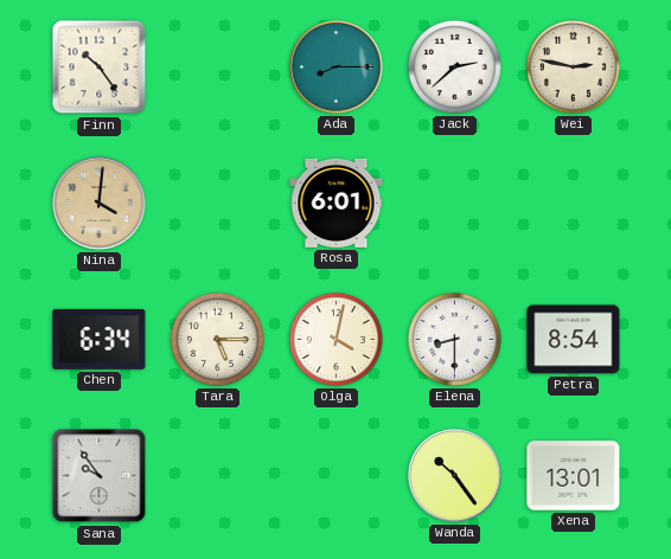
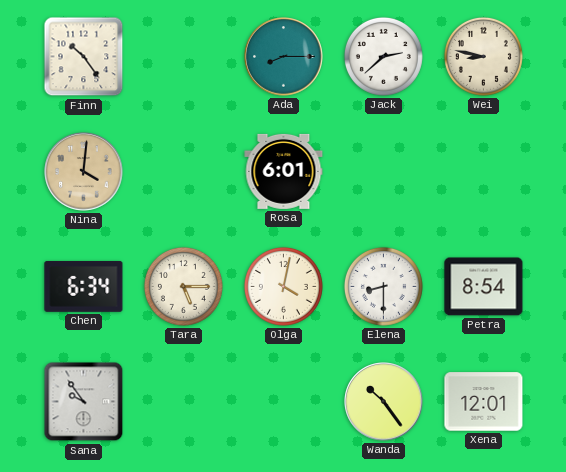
Wei: 2:47 -> 8:47 (483, 56)
Xena: 13:01 -> 12:01 (484, 402)
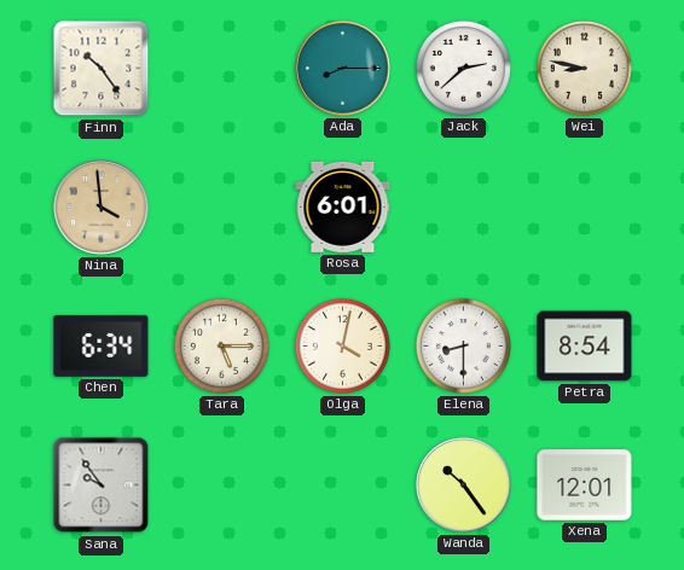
Nina: 4:01 -> 3:59 (102, 208)
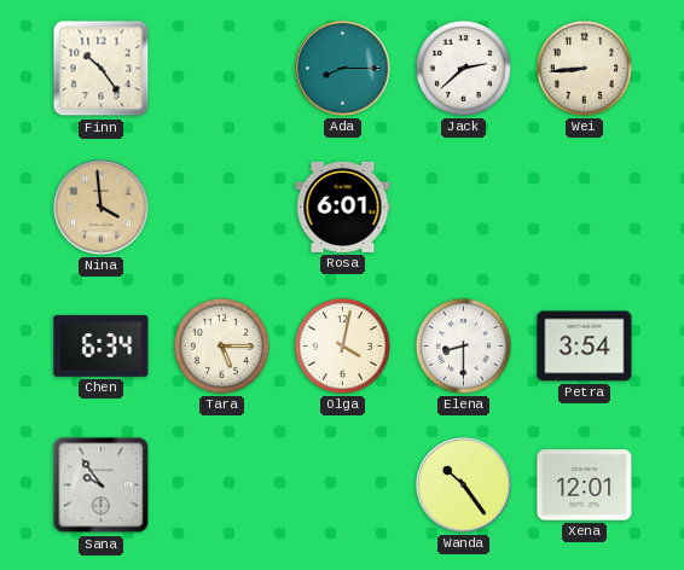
Wei: 8:47 -> 8:44 (584, 68)
Petra: 8:54 -> 3:54 (585, 347)
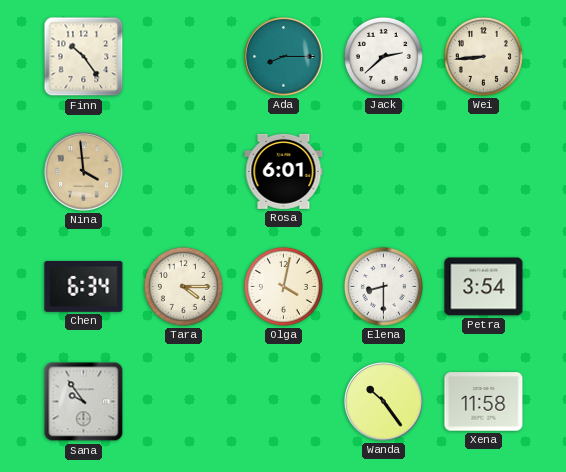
Tara: 5:15 -> 4:15 (183, 286)
Xena: 12:01 -> 11:58 (484, 402)
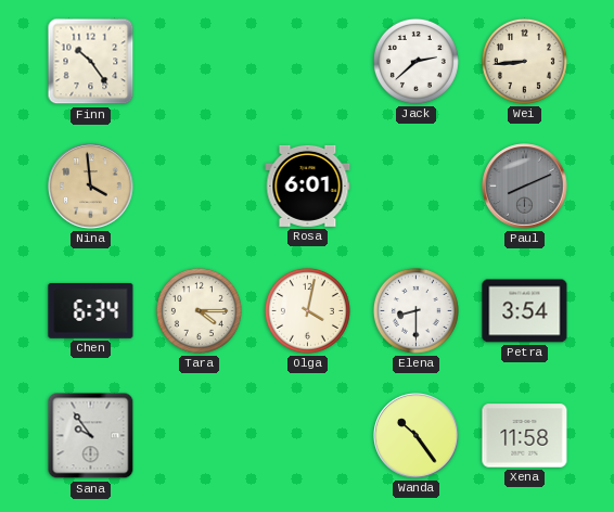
Ada: 8:15 -> none (284, 57)
Paul: none -> 8:11 (525, 187)
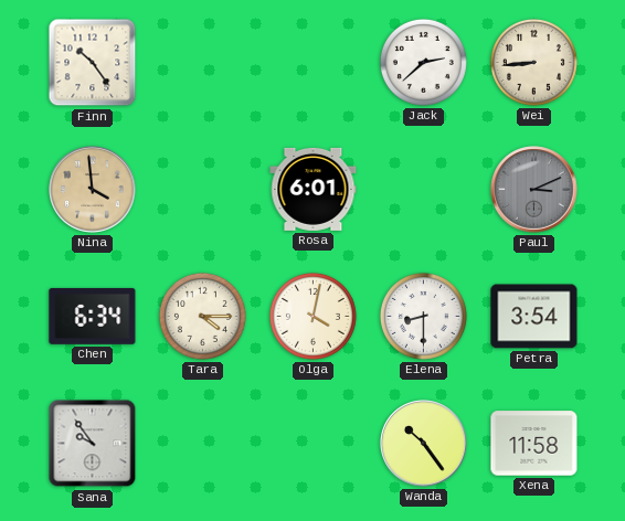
Paul: 8:11 -> 3:11 (534, 190)
